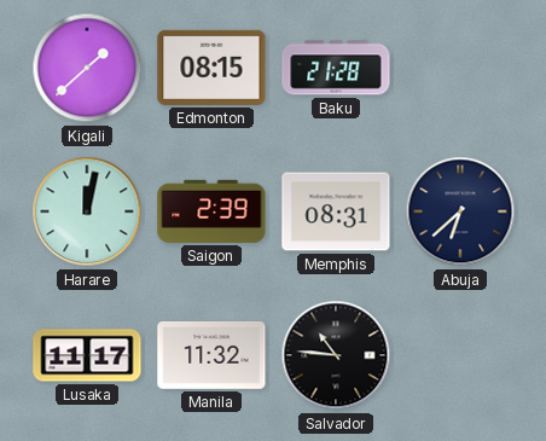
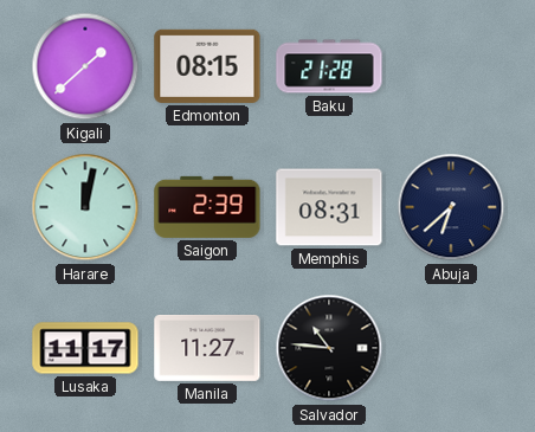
Manila: 11:32 -> 11:27 (207, 349)
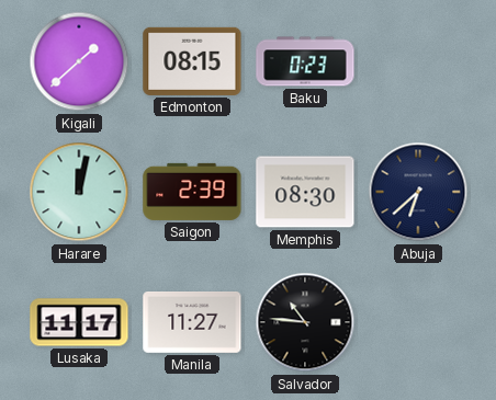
Baku: 21:28 -> 0:23 (305, 61)
Memphis: 08:31 -> 08:30 (305, 192)
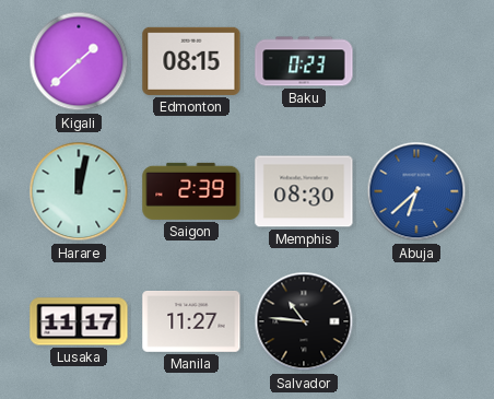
Abuja dial: navy -> blue (416, 191)
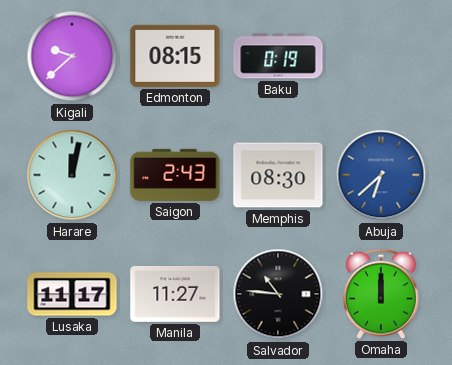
Kigali: 1:38 -> 9:38 (72, 56)
Baku: 0:23 -> 0:19 (278, 56)
Saigon: 2:39 -> 2:43 (175, 175)
Omaha: none -> 12:00 (382, 294)
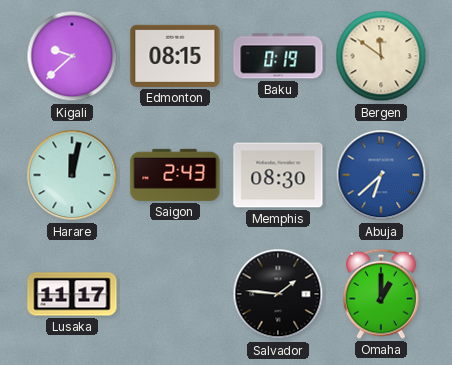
Bergen: none -> 11:51 (381, 56)
Manila: 11:27 -> none (175, 295)
Salvador: 10:46 -> 1:46 (278, 294)
Omaha: 12:00 -> 1:00 (382, 294)
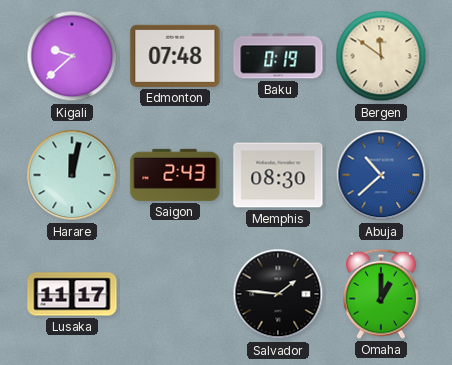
Edmonton: 08:15 -> 07:48 (175, 56)
Abuja: 6:38 -> 10:38 (381, 175)
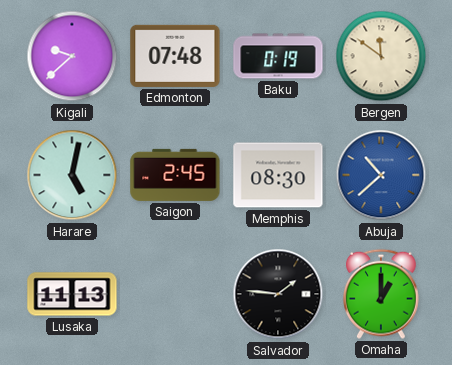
Harare: 12:02 -> 5:02 (72, 175)
Saigon: 2:43 -> 2:45 (175, 175)
Lusaka: 11:17 -> 11:13 (72, 294)
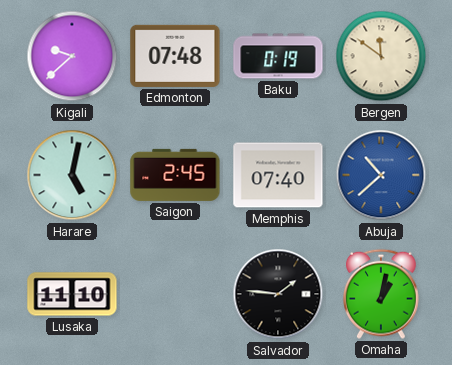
Memphis: 08:30 -> 07:40 (278, 175)
Lusaka: 11:13 -> 11:10 (72, 294)
Omaha: 1:00 -> 1:02 (382, 294)
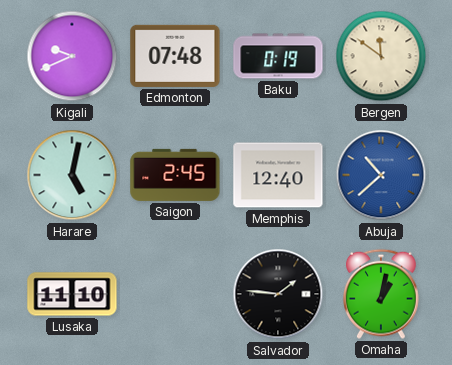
Kigali: 9:38 -> 9:41 (72, 56)
Memphis: 07:40 -> 12:40 (278, 175)
